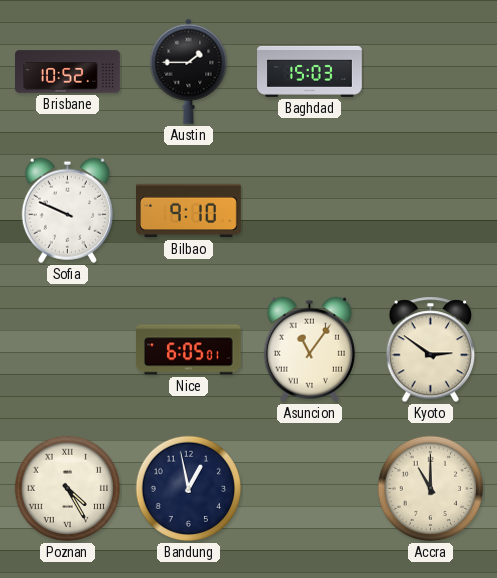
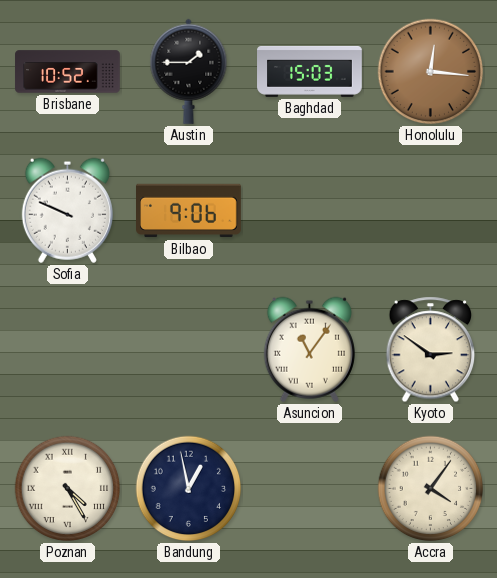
Honolulu: none -> 12:16 (431, 72)
Bilbao: 9:10 -> 9:06 (189, 211)
Nice: 6:05 -> none (189, 350)
Accra: 11:00 -> 4:06 (431, 489)
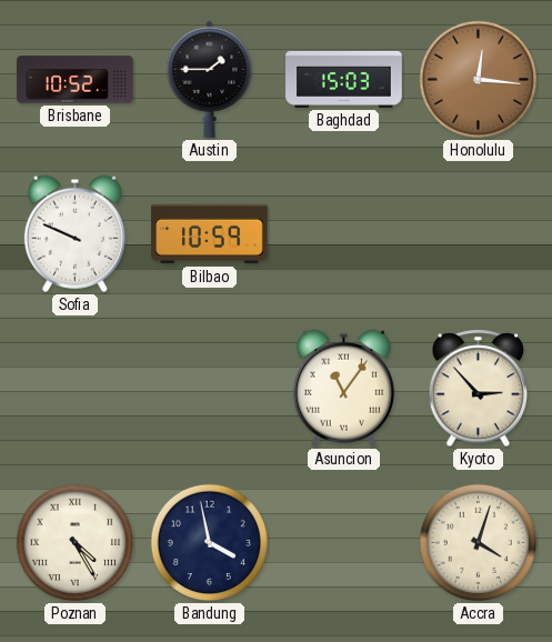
Bilbao: 9:06 -> 10:59 (210, 234)
Kyoto: 2:51 -> 2:53 (479, 389)
Bandung: 12:58 -> 3:58 (210, 543)
Accra: 4:06 -> 4:03 (479, 543)
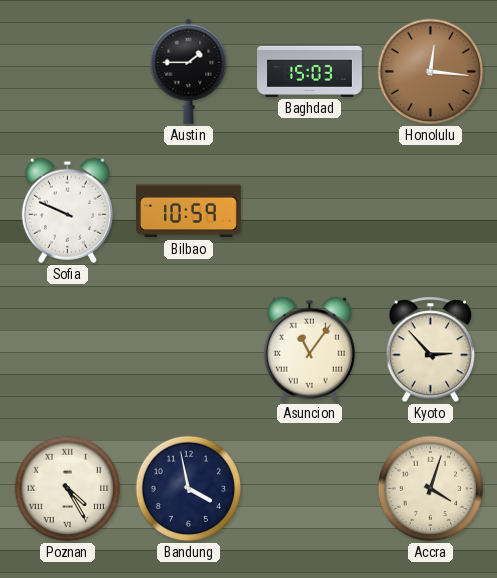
Brisbane: 10:52 -> none (76, 80)
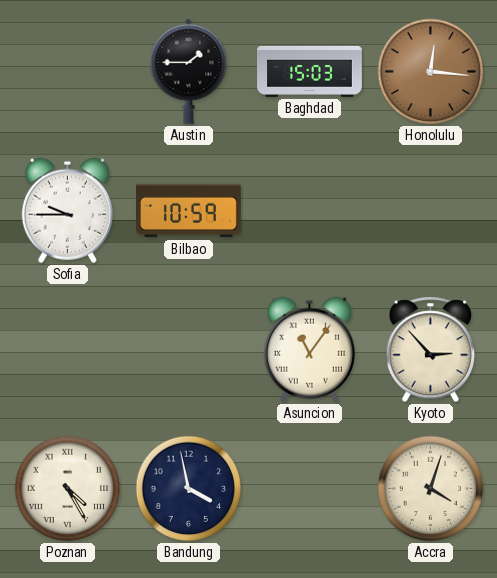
Sofia: 9:49 -> 9:45 (67, 210)
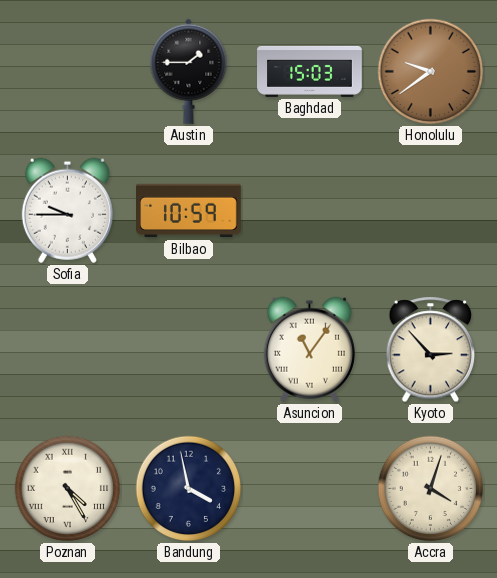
Honolulu: 12:16 -> 9:39 (431, 72)
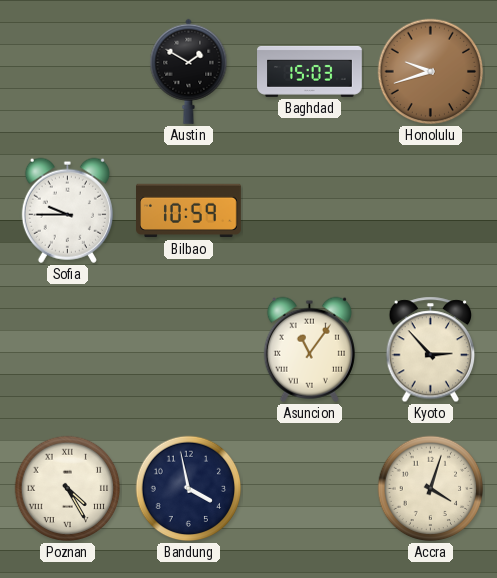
Austin: 1:45 -> 1:50 (189, 71)
Honolulu: 9:39 -> 9:42 (431, 72)
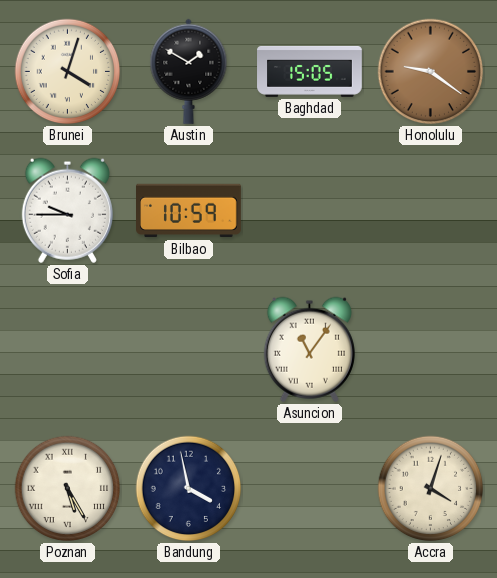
Brunei: none -> 4:03 (68, 72)
Baghdad: 15:03 -> 15:05 (310, 71)
Honolulu: 9:42 -> 9:21 (431, 72)
Kyoto: 2:53 -> none (431, 350)
Poznan: 4:25 -> 5:25 (68, 489)
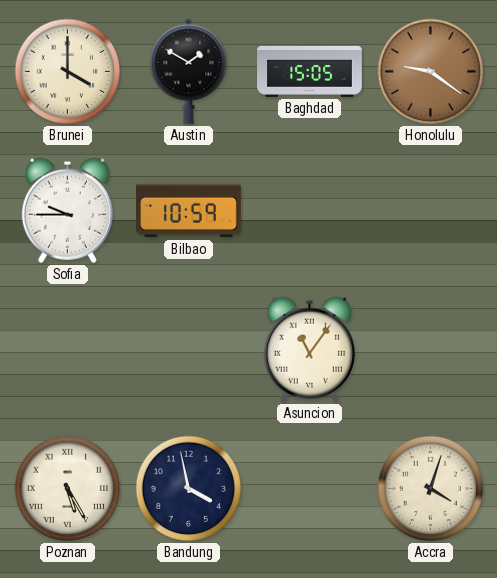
Brunei: 4:03 -> 4:00 (68, 72)
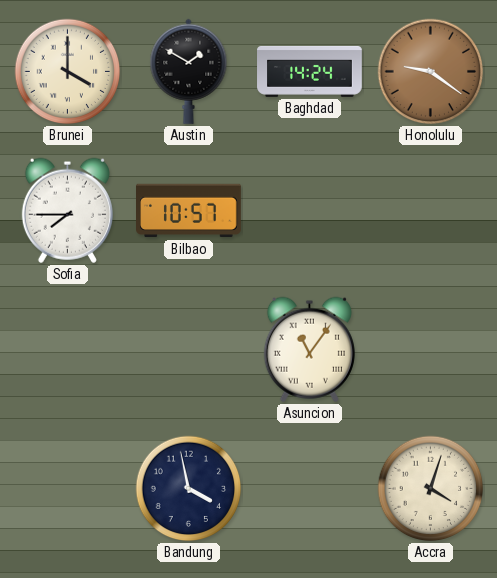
Baghdad: 15:05 -> 14:24 (310, 71)
Sofia: 9:45 -> 7:45 (67, 210)
Bilbao: 10:59 -> 10:57 (189, 211)
Poznan: 5:25 -> none (68, 489)
